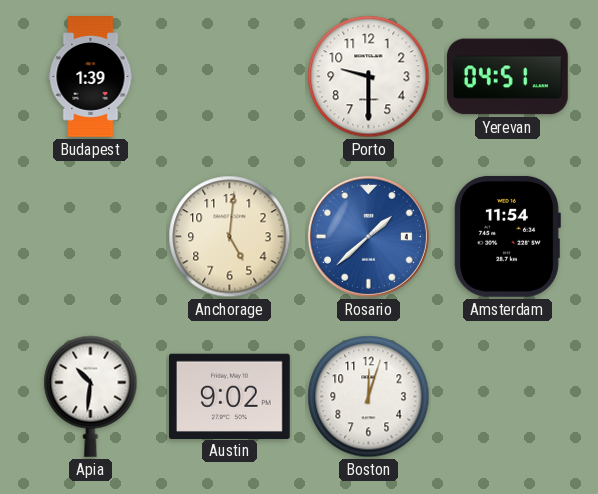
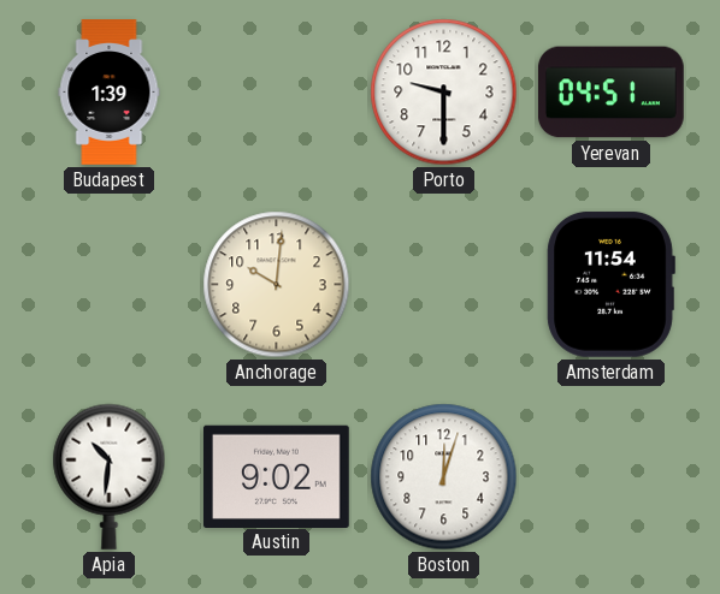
Anchorage: 5:01 -> 10:01 (277, 285)
Rosario: 1:38 -> none (368, 236)
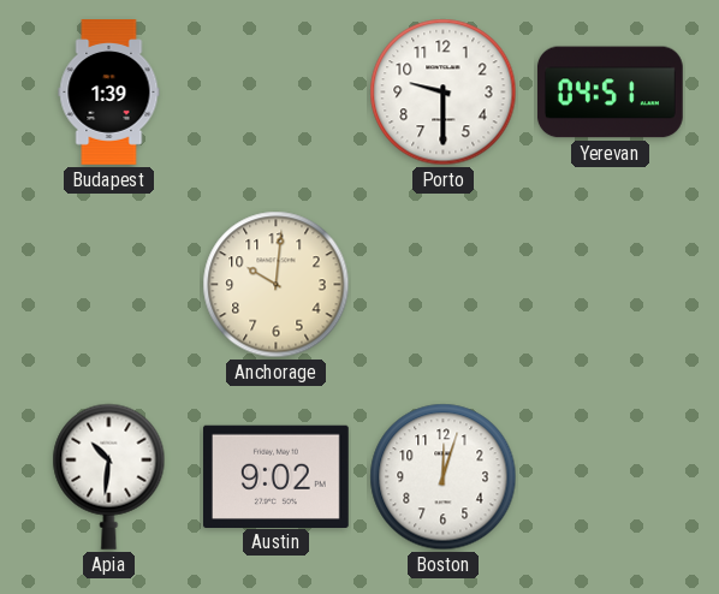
Amsterdam: 11:54 -> none (610, 284)
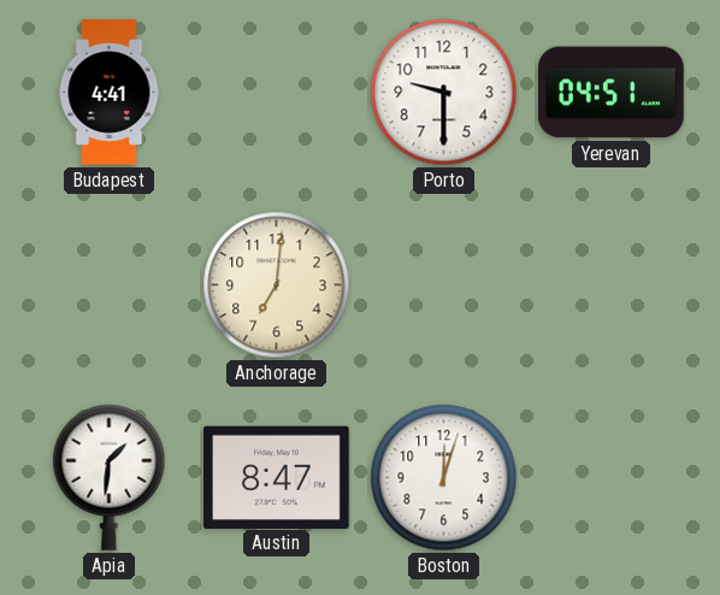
Budapest: 1:39 -> 4:41 (110, 93)
Anchorage: 10:01 -> 7:01 (277, 285)
Apia: 10:31 -> 1:31 (110, 477)
Austin: 9:02 -> 8:47 (276, 477)
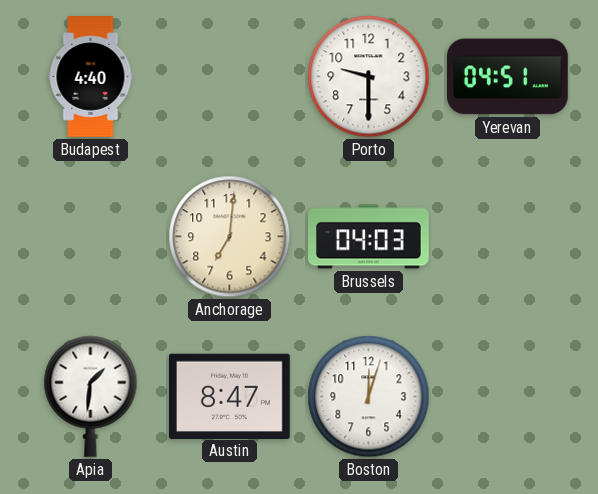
Budapest: 4:41 -> 4:40 (91, 77)
Brussels: none -> 04:03 (369, 237)
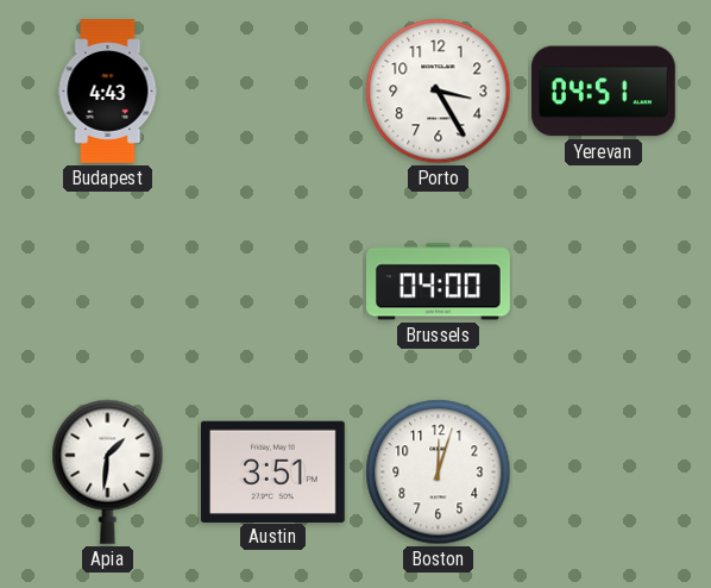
Budapest: 4:40 -> 4:43 (108, 92)
Porto: 9:30 -> 3:25 (439, 92)
Anchorage: 7:01 -> none (230, 237)
Brussels: 04:03 -> 04:00 (439, 282)
Austin: 8:47 -> 3:51 (272, 471)
